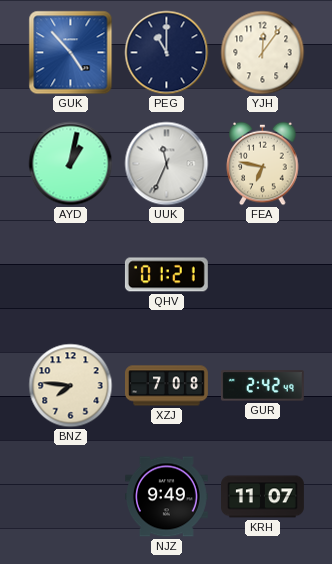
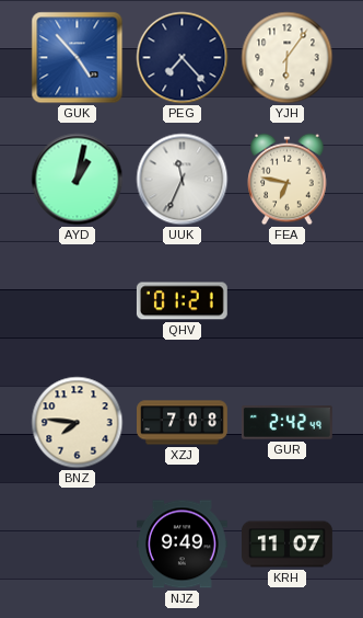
PEG: 11:00 -> 7:23 (183, 58)
YJH: 12:06 -> 6:06 (288, 58)
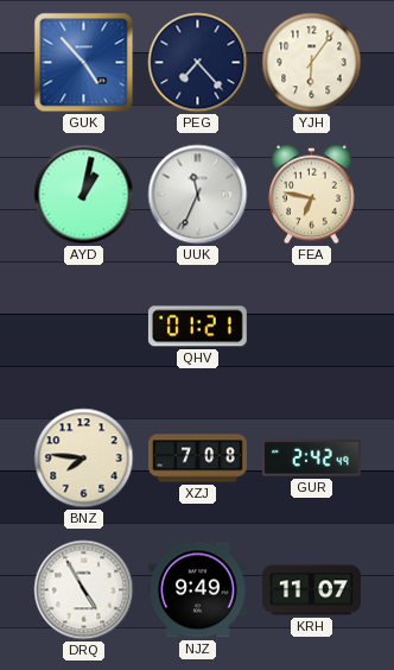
DRQ: none -> 4:55 (84, 590)
